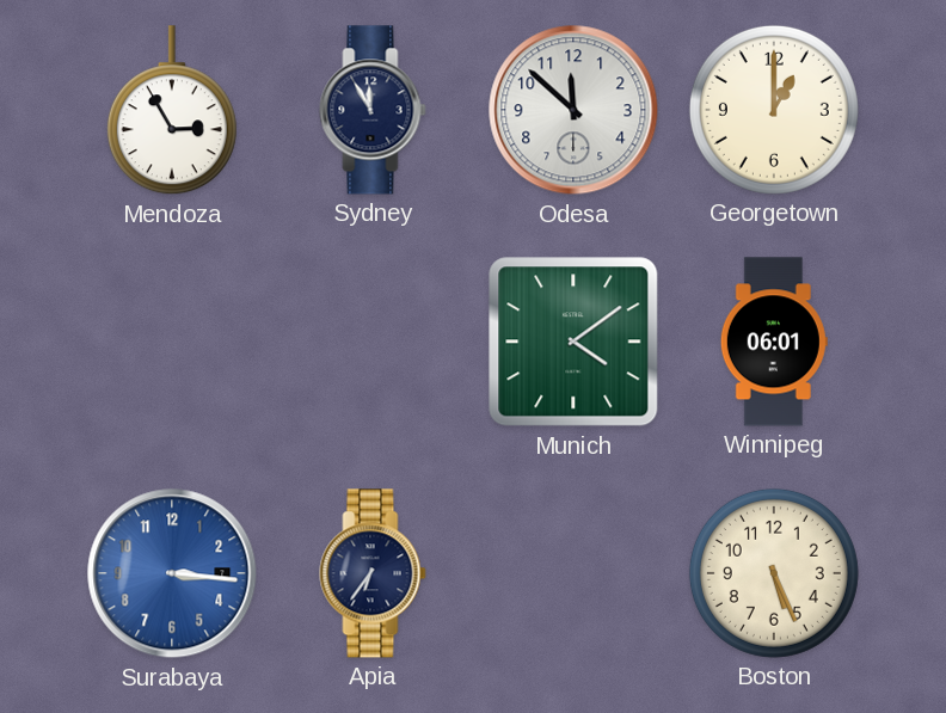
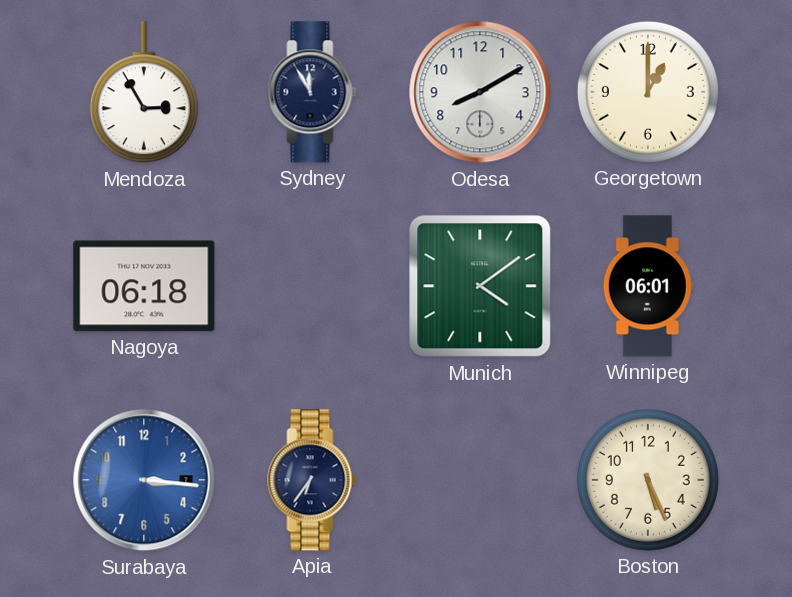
Odesa: 11:52 -> 8:10 (480, 92)
Nagoya: none -> 06:18 (144, 286)
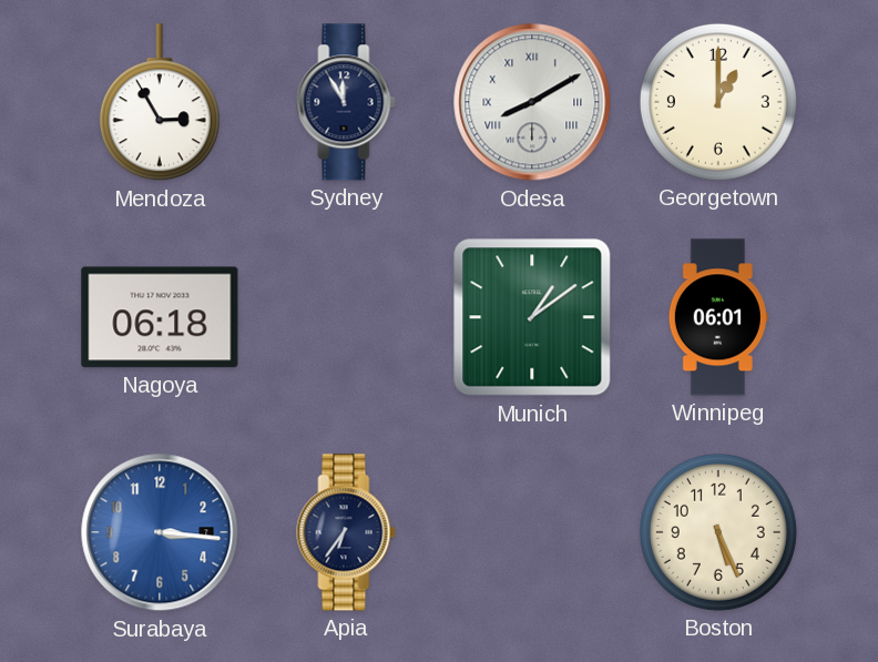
Odesa numerals: Arabic -> Roman (532, 102)
Munich: 4:09 -> 1:09 (532, 317)
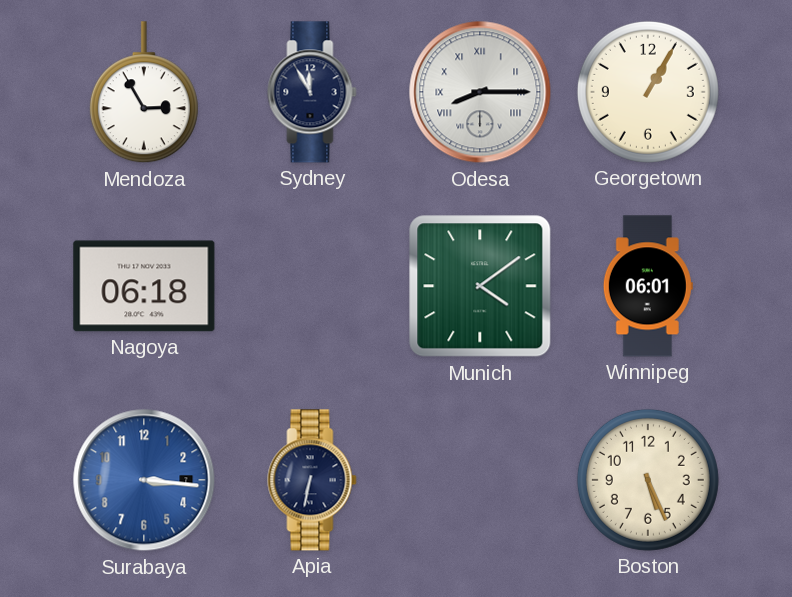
Odesa: 8:10 -> 8:15 (480, 92)
Georgetown: 1:00 -> 1:05 (648, 92)
Munich: 1:09 -> 4:09 (480, 286)
Apia: 6:36 -> 6:32 (312, 480)
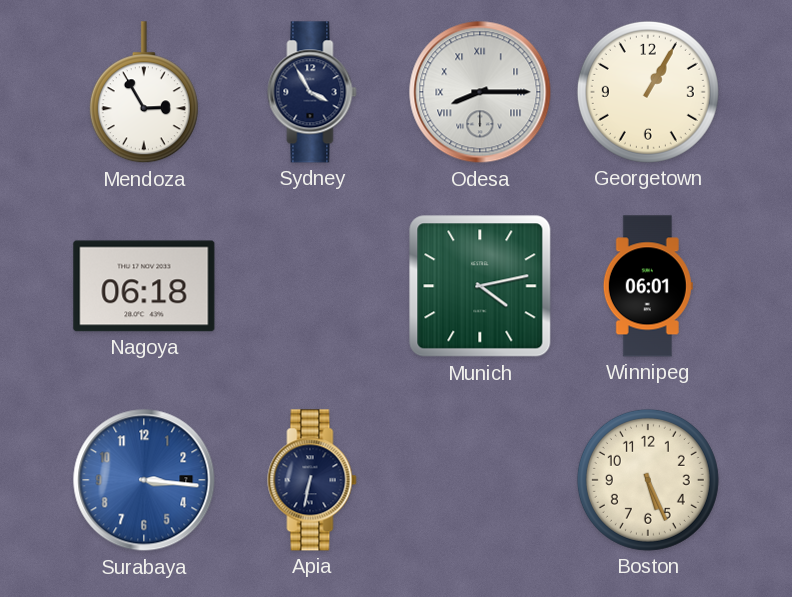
Sydney: 11:55 -> 3:55 (312, 92)
Munich: 4:09 -> 4:13 (480, 286)
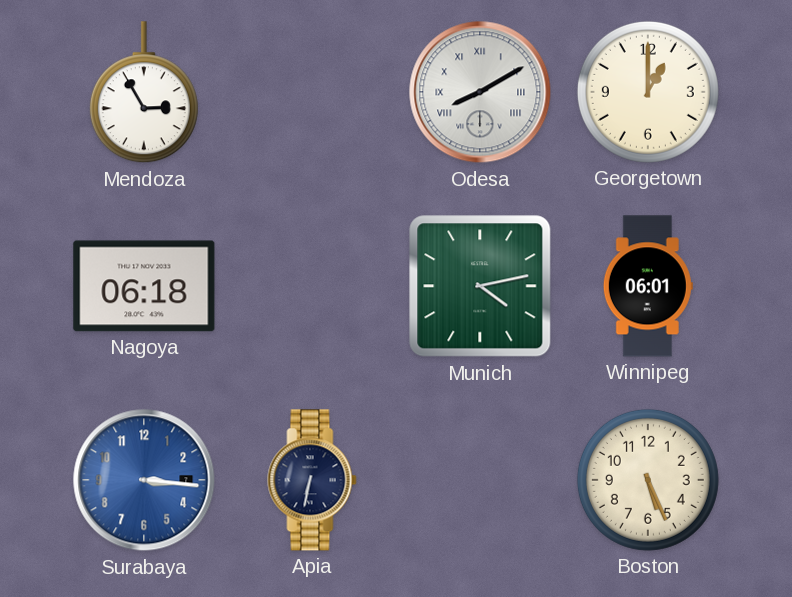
Sydney: 3:55 -> none (312, 92)
Odesa: 8:15 -> 8:10 (480, 92)
Georgetown: 1:05 -> 1:00 (648, 92)
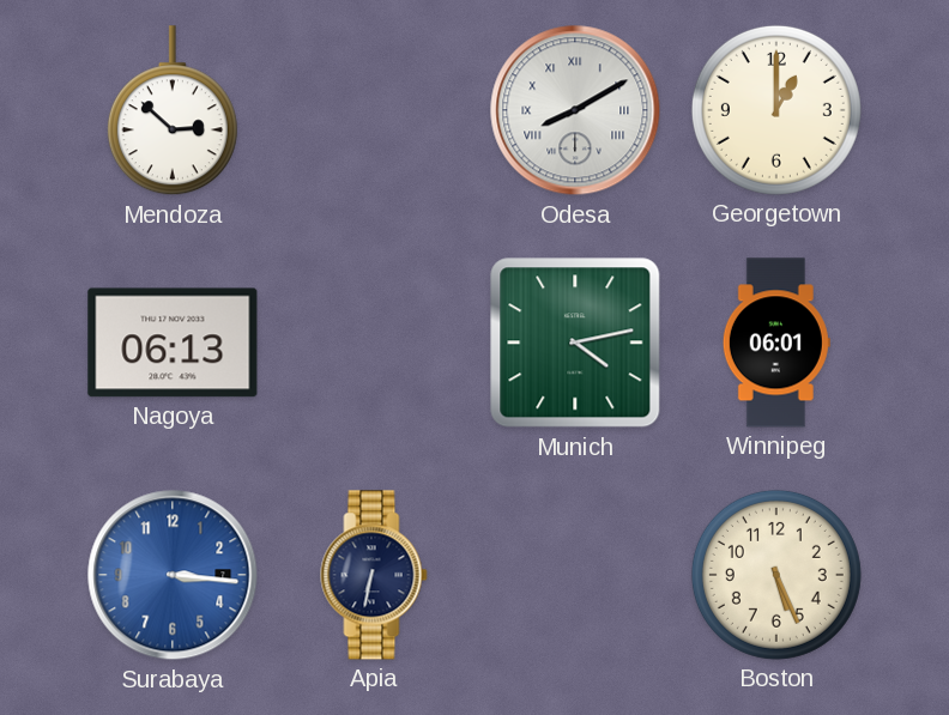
Mendoza: 2:55 -> 2:52 (173, 111)
Nagoya: 06:18 -> 06:13 (173, 343)
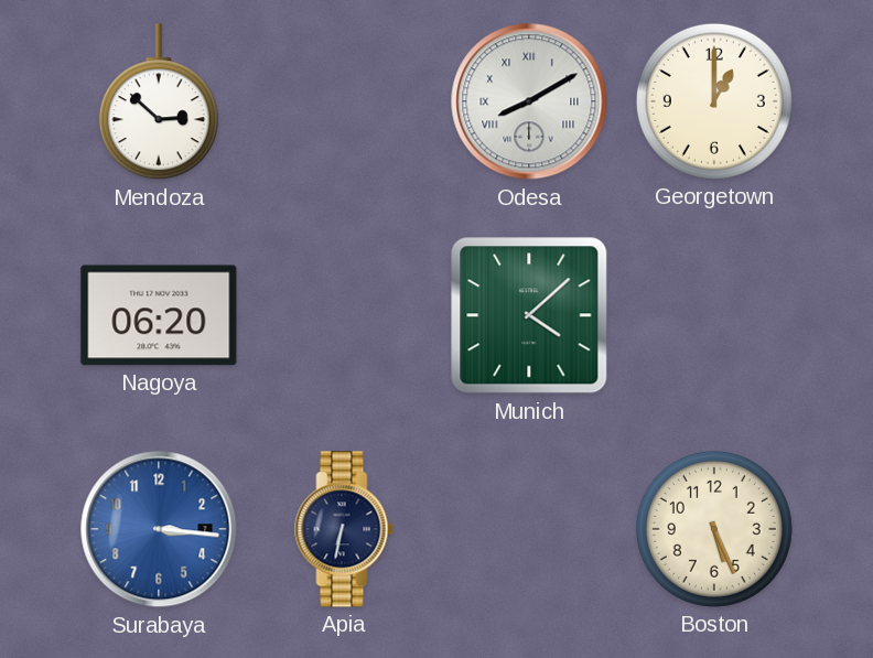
Nagoya: 06:13 -> 06:20 (159, 315)
Munich: 4:13 -> 4:08 (529, 315)
Winnipeg: 06:01 -> none (776, 343)
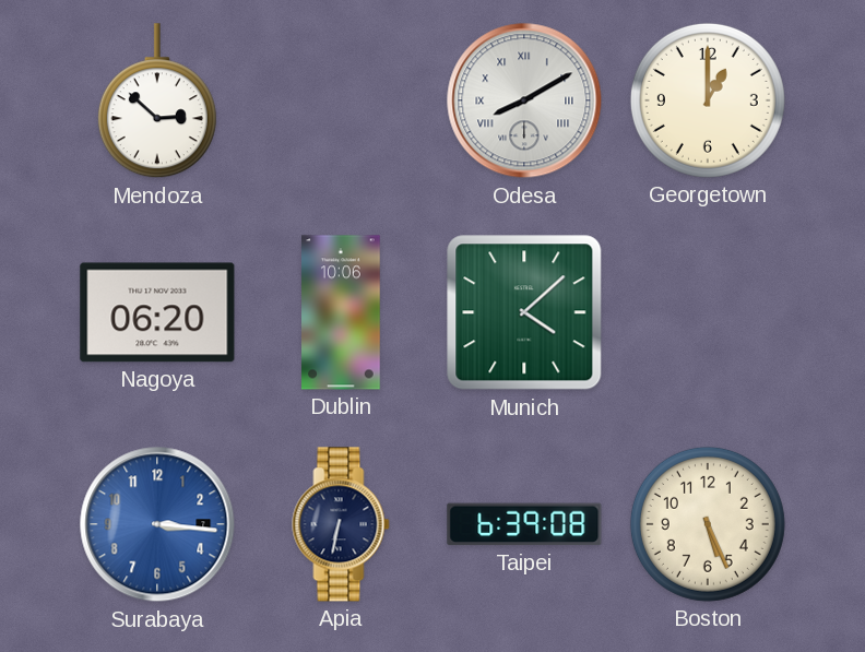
Dublin: none -> 10:06 (342, 312)
Taipei: none -> 6:39 (524, 524)
